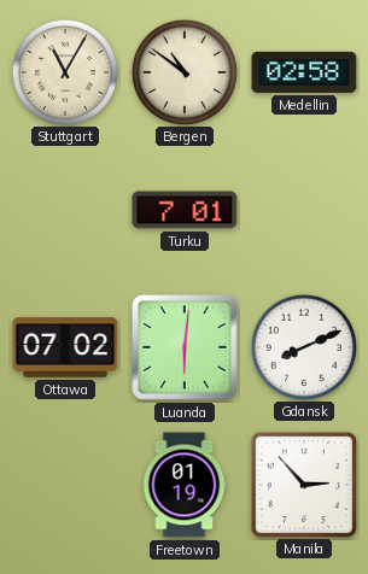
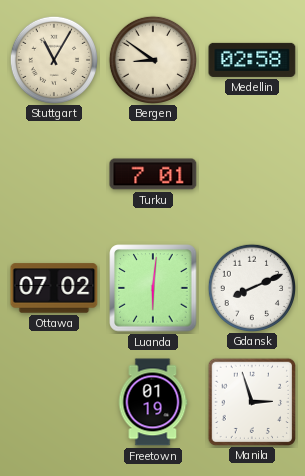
Bergen: 10:51 -> 8:51 (152, 59)
Manila: 2:53 -> 2:57 (251, 401)
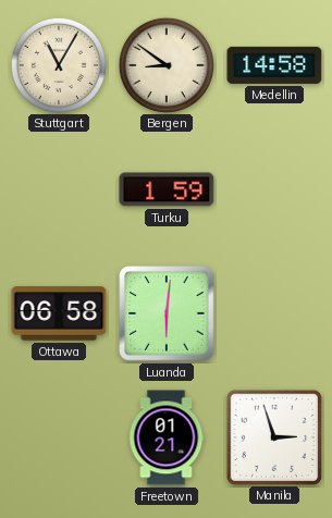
Medellin: 02:58 -> 14:58 (274, 65)
Turku: 7:01 -> 1:59 (167, 189)
Ottawa: 07:02 -> 06:58 (59, 313)
Gdansk: 8:11 -> none (251, 287)
Freetown: 01:19 -> 01:21 (167, 437)
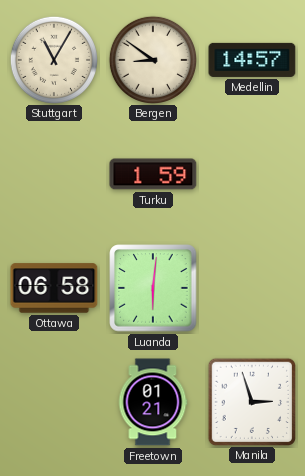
Medellin: 14:58 -> 14:57 (252, 60)
